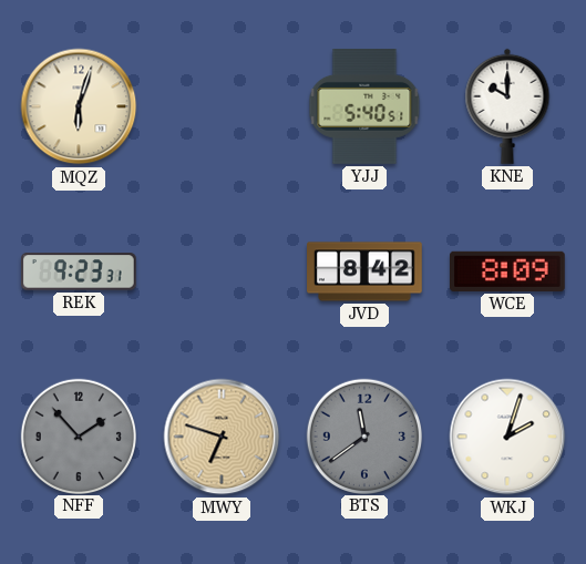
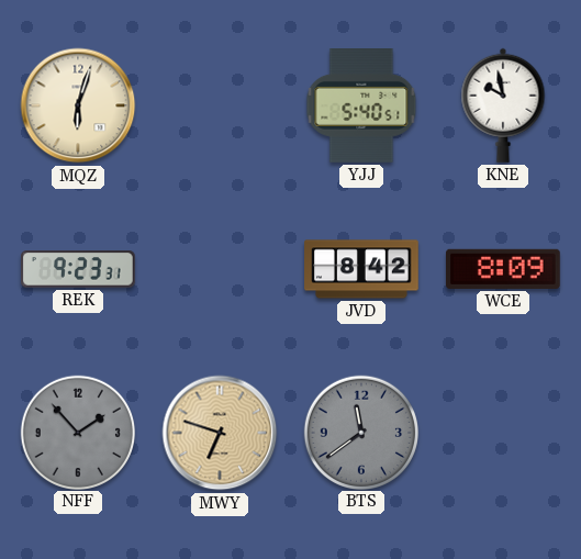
KNE: 10:00 -> 9:58 (503, 105)
WKJ: 2:03 -> none (507, 437)
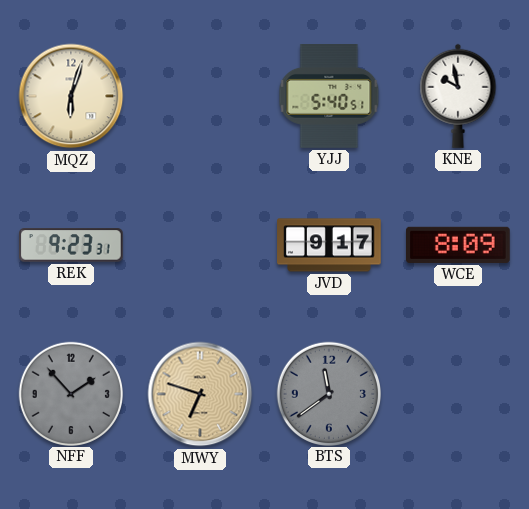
JVD: 8:42 -> 9:17 (329, 245)
